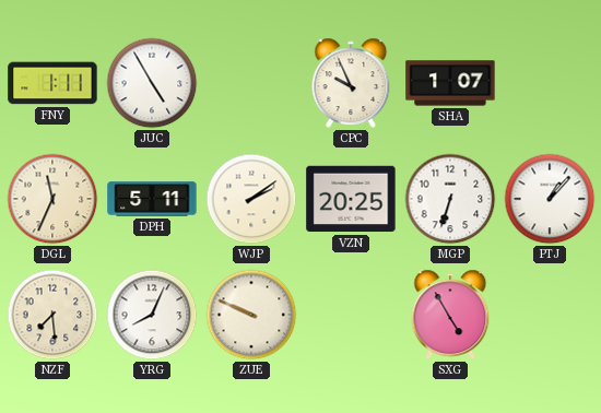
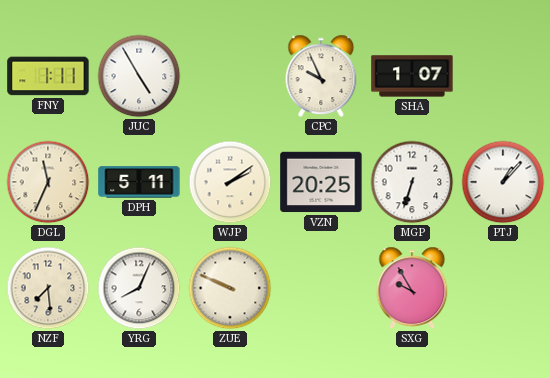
SXG: 4:55 -> 9:55 (412, 288)
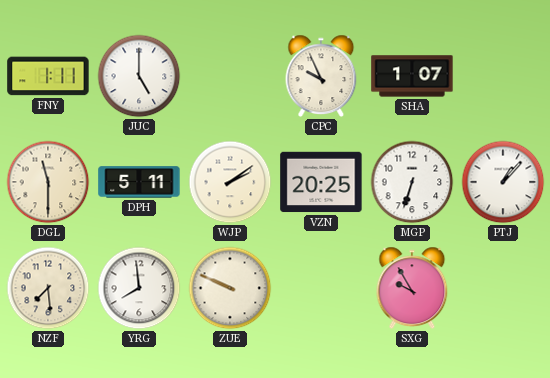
JUC: 4:55 -> 5:00 (139, 76)
DGL: 11:34 -> 11:30 (48, 182)
YRG: 8:04 -> 7:59 (139, 288)
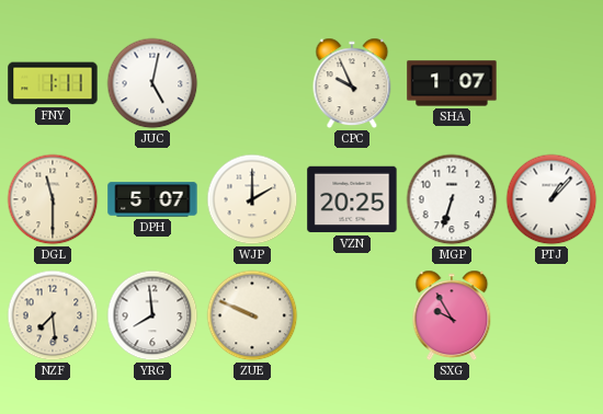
JUC: 5:00 -> 5:02 (152, 83)
DPH: 5:11 -> 5:07 (152, 199)
WJP: 2:09 -> 2:00 (252, 199)
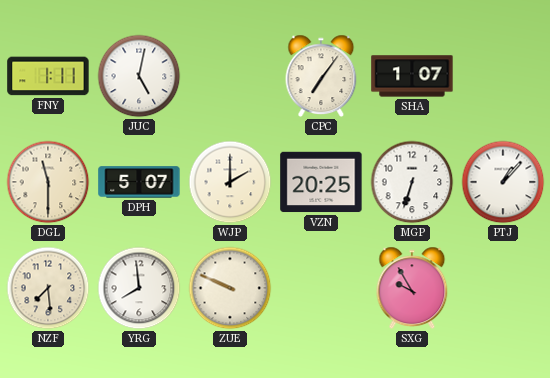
CPC: 9:56 -> 7:06 (321, 76)
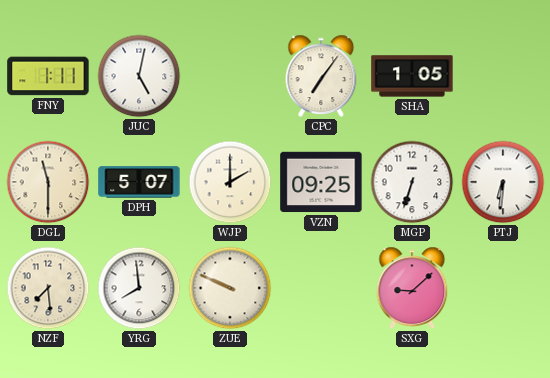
SHA: 1:07 -> 1:05 (412, 76)
VZN: 20:25 -> 09:25 (321, 182)
PTJ: 1:07 -> 6:31 (503, 182)
SXG: 9:55 -> 9:08 (412, 288)
